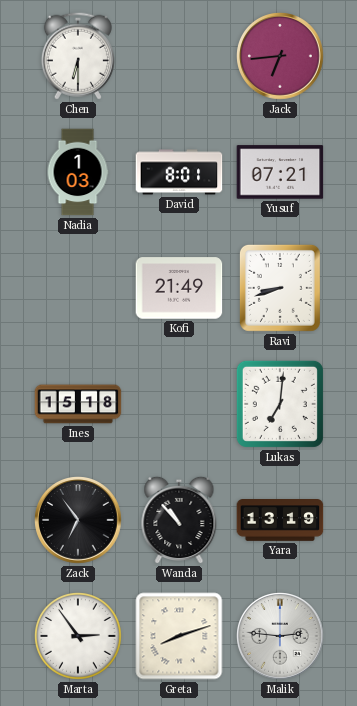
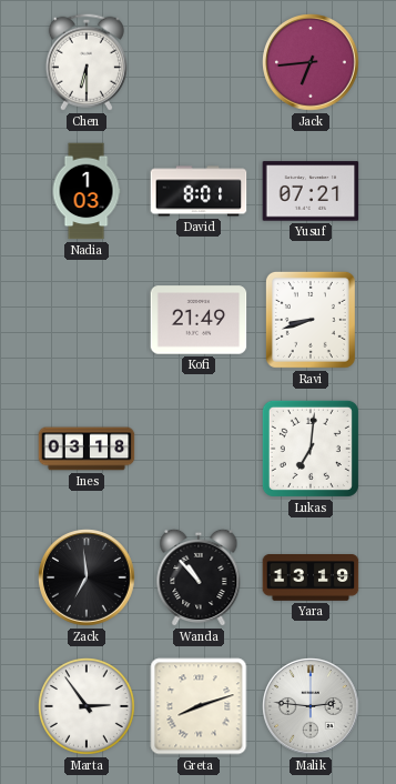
Ines: 15:18 -> 03:18 (87, 449)
Zack: 6:54 -> 6:59 (87, 577)
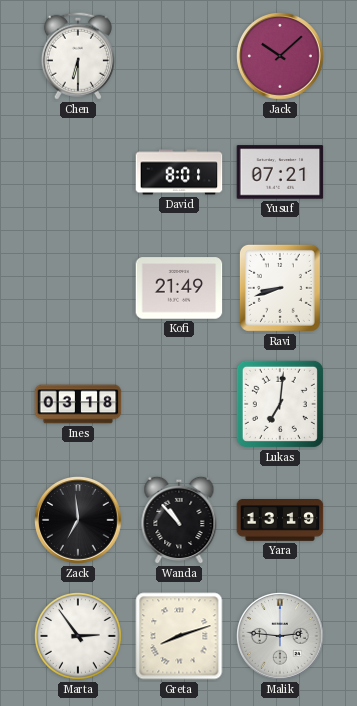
Jack: 6:44 -> 10:08 (280, 56)
Nadia: 1:03 -> none (87, 191)
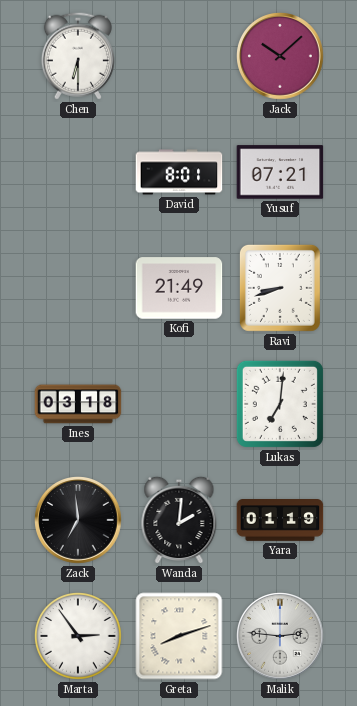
Wanda: 10:53 -> 2:01 (179, 520)
Yara: 13:19 -> 01:19 (280, 520)
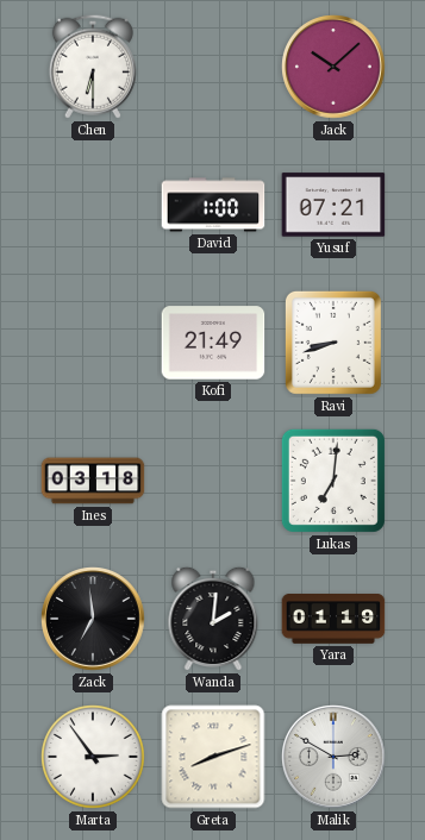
David: 8:01 -> 1:00 (213, 205)
Malik: 2:46 -> 2:50 (333, 757)
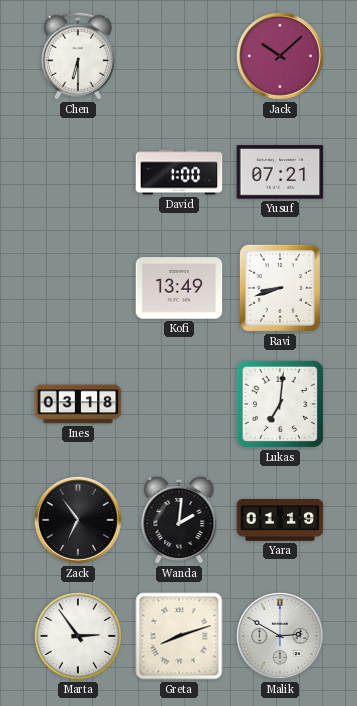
Kofi: 21:49 -> 13:49 (179, 288)
Zack: 6:59 -> 6:54 (78, 520)
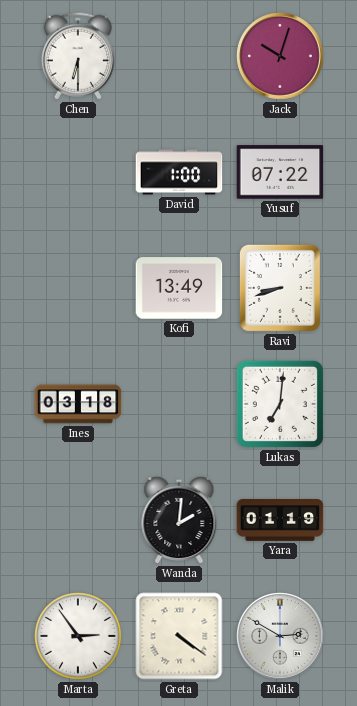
Jack: 10:08 -> 10:03 (280, 56)
Yusuf: 07:21 -> 07:22 (280, 172)
Zack: 6:54 -> none (78, 520)
Greta: 8:12 -> 4:21 (179, 636)
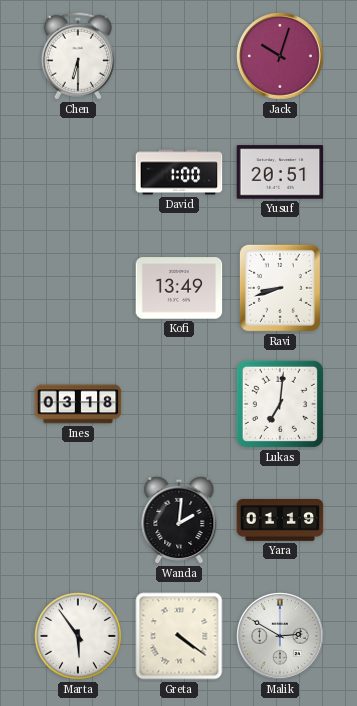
Yusuf: 07:22 -> 20:51 (280, 172)
Marta: 2:54 -> 5:54 (79, 637)
